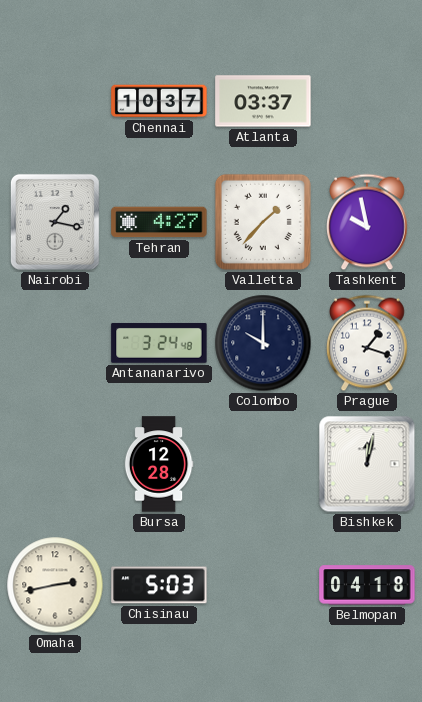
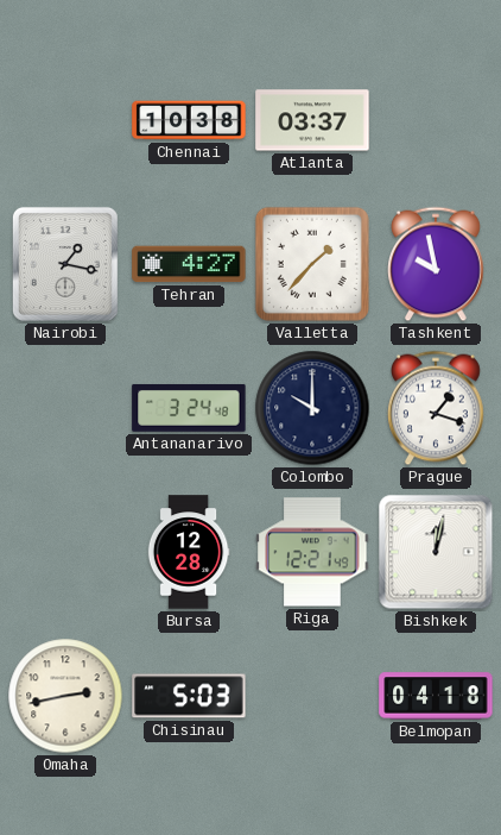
Chennai: 10:37 -> 10:38 (189, 120)
Riga: none -> 12:21 (312, 552)
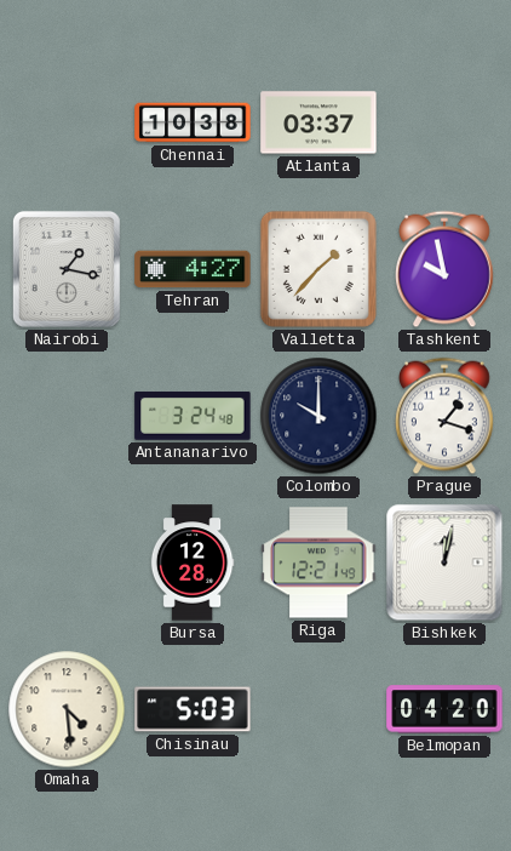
Omaha: 2:43 -> 4:29 (67, 709)
Belmopan: 04:18 -> 04:20 (444, 709)
